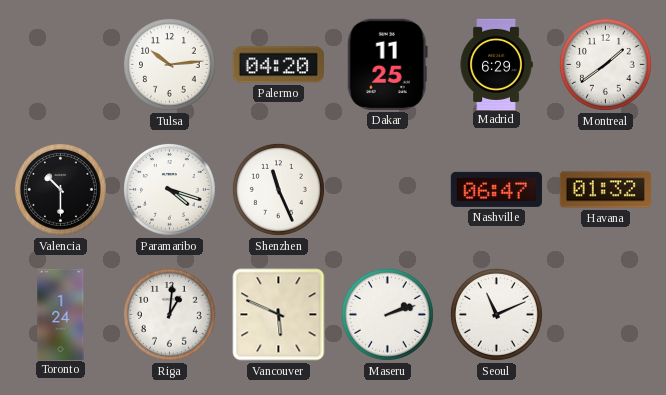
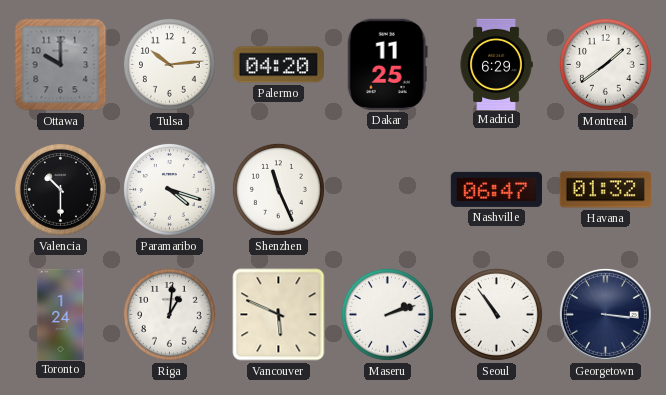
Ottawa: none -> 10:00 (61, 65)
Seoul: 11:11 -> 10:54 (496, 314)
Georgetown: none -> 3:16 (605, 314)
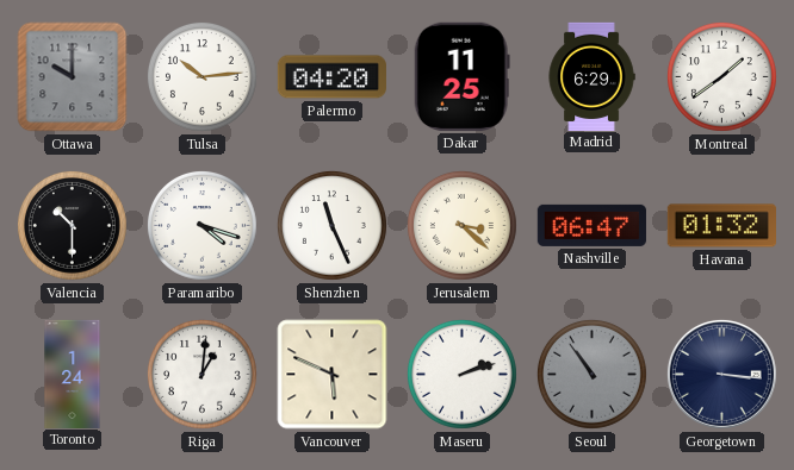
Jerusalem: none -> 3:22 (461, 225)
Seoul dial: white -> grey (591, 374)
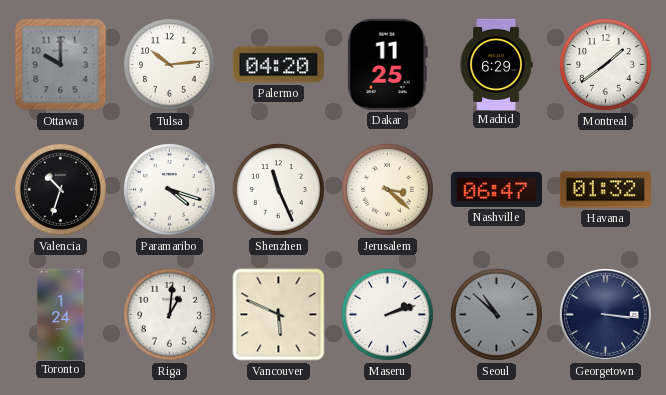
Valencia: 10:30 -> 10:33 (60, 189)
Seoul: 10:54 -> 10:52 (496, 314)
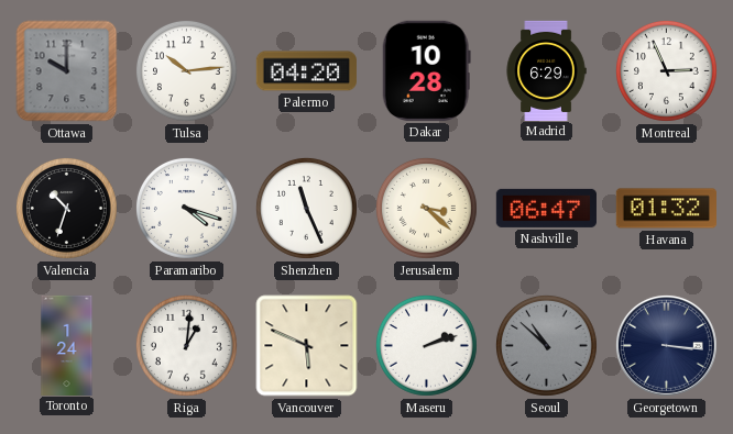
Dakar: 11:25 -> 10:28 (426, 70)
Montreal: 1:39 -> 2:56 (666, 70)
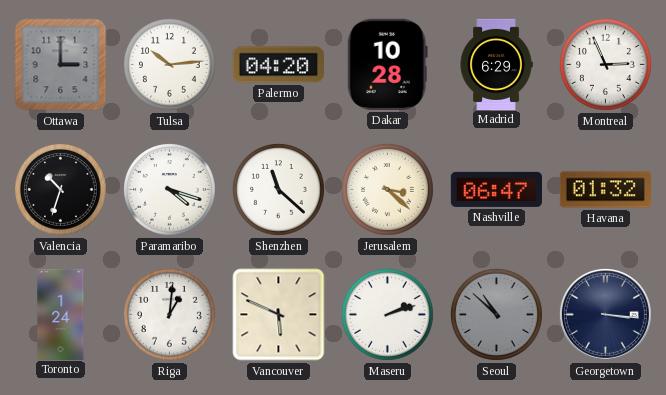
Ottawa: 10:00 -> 3:00 (61, 65)
Shenzhen: 11:26 -> 11:22 (278, 189)
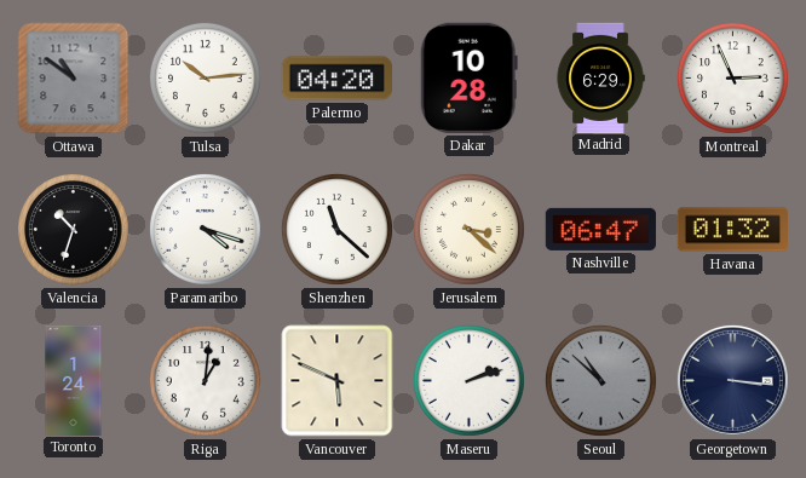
Ottawa: 3:00 -> 10:51 (74, 79)
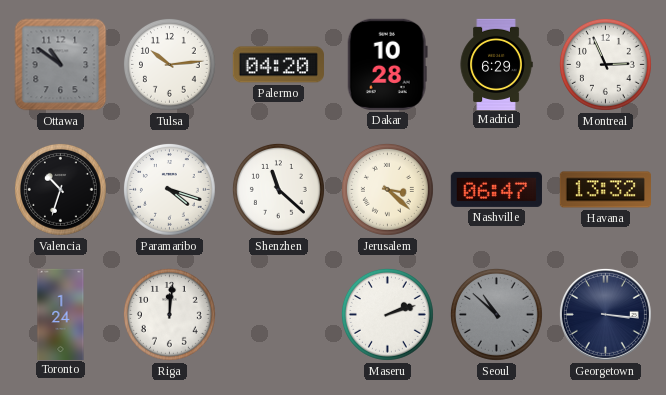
Havana: 01:32 -> 13:32 (605, 190)
Riga: 1:01 -> 12:01 (169, 314)
Vancouver: 5:49 -> none (338, 381)
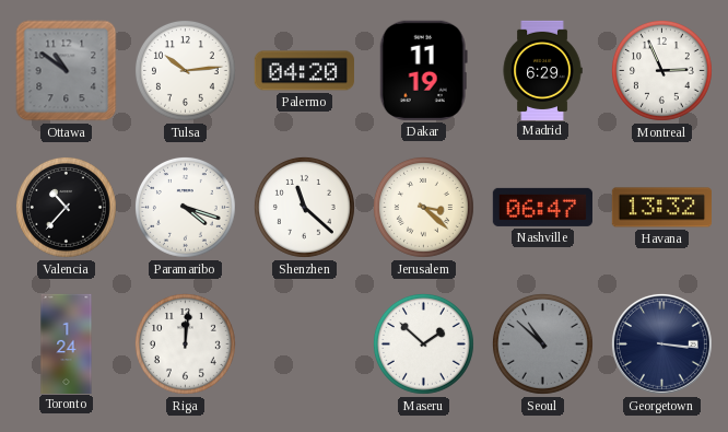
Dakar: 10:28 -> 11:19 (423, 70)
Valencia: 10:33 -> 10:37 (66, 207)
Maseru: 2:12 -> 1:52 (423, 343)
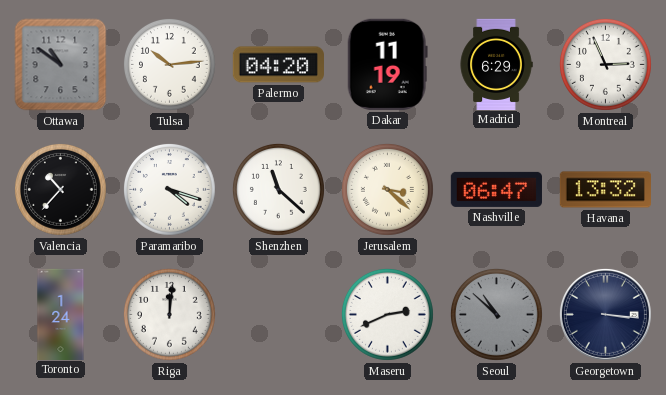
Maseru: 1:52 -> 2:41 (387, 314)
